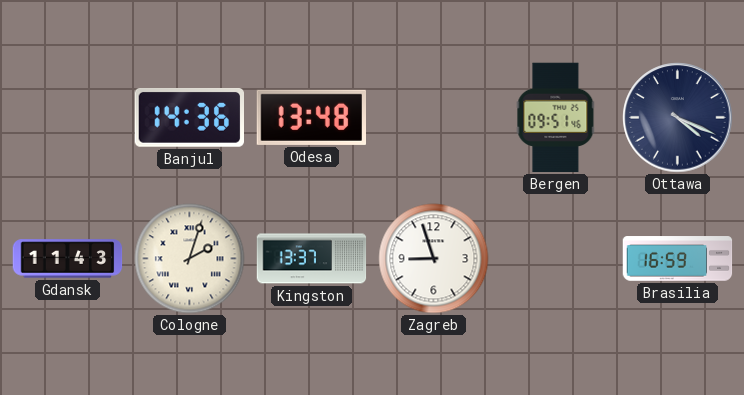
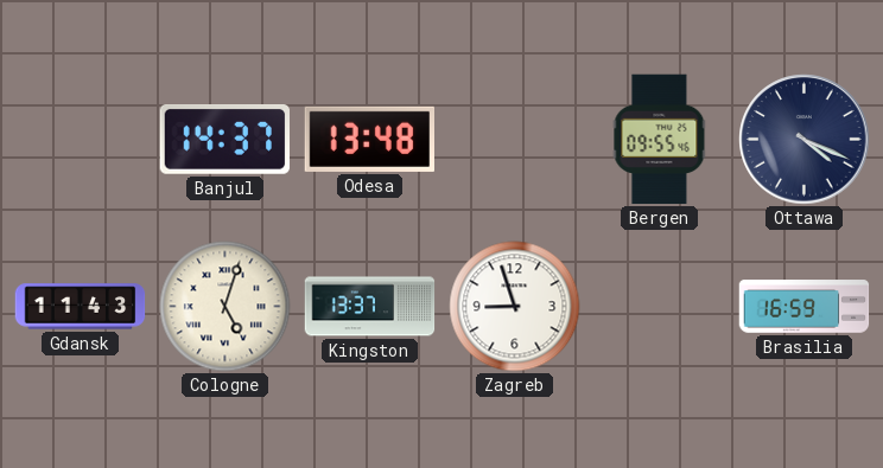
Banjul: 14:36 -> 14:37 (224, 140)
Bergen: 09:51 -> 09:55 (660, 140)
Cologne: 2:03 -> 5:03 (225, 307)
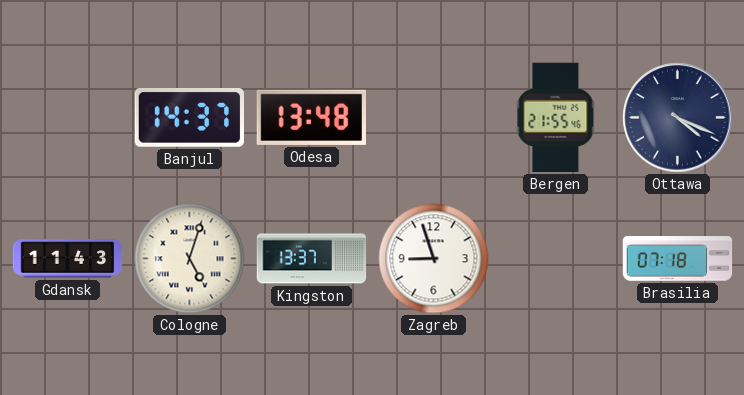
Bergen: 09:55 -> 21:55 (556, 118)
Brasilia: 16:59 -> 07:18 (678, 259)
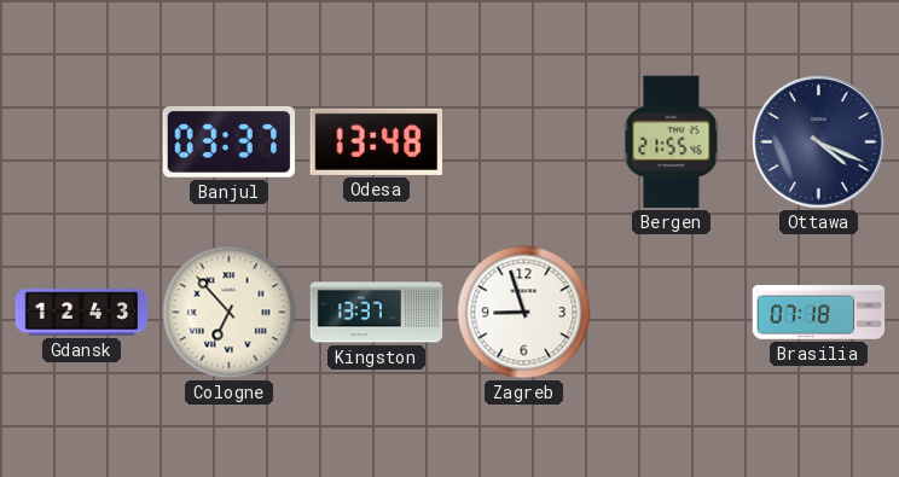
Banjul: 14:37 -> 03:37 (228, 142)
Gdansk: 11:43 -> 12:43 (82, 313)
Cologne: 5:03 -> 6:53 (230, 313)
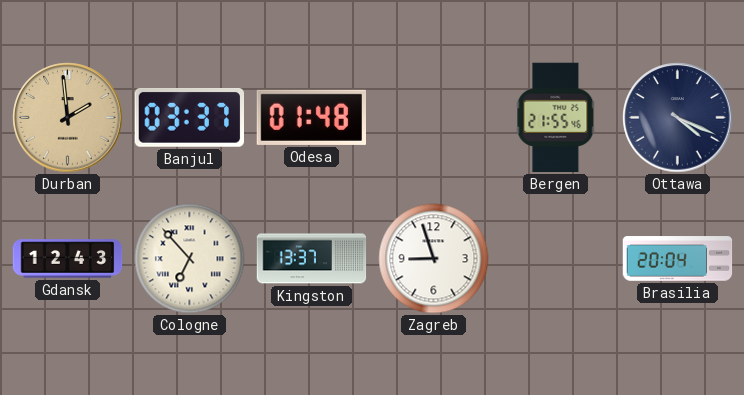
Durban: none -> 1:59 (68, 118)
Odesa: 13:48 -> 01:48 (311, 117)
Brasilia: 07:18 -> 20:04 (678, 259)
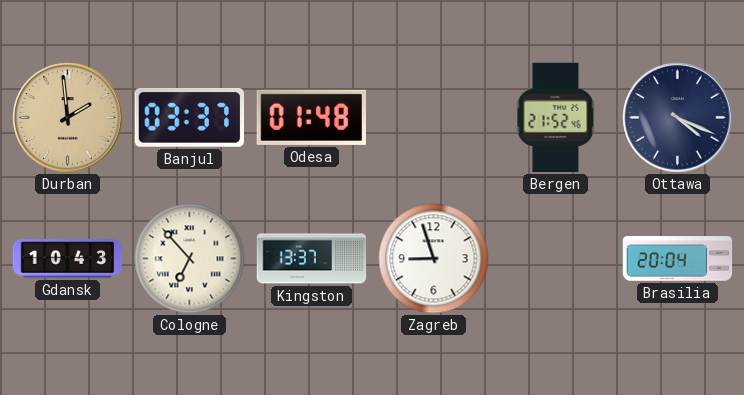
Bergen: 21:55 -> 21:52 (556, 118)
Gdansk: 12:43 -> 10:43 (68, 259)
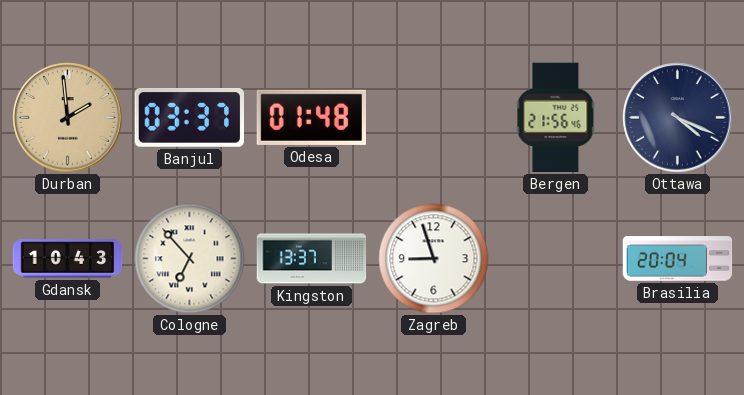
Bergen: 21:52 -> 21:56 (556, 118)
